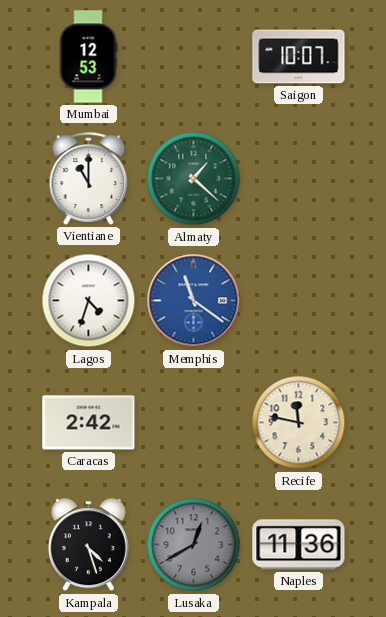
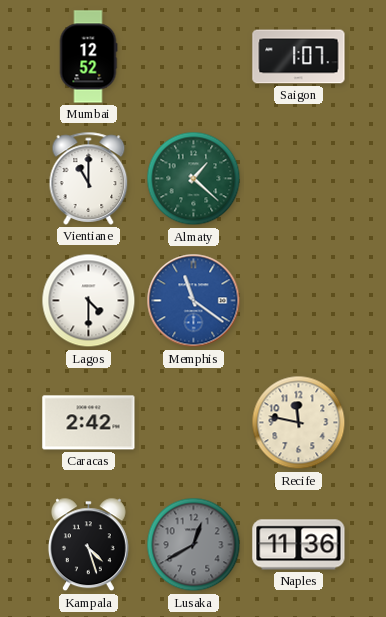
Mumbai: 12:53 -> 12:52 (88, 57)
Saigon: 10:07 -> 1:07 (299, 57)
Lagos: 4:33 -> 4:30 (89, 301)
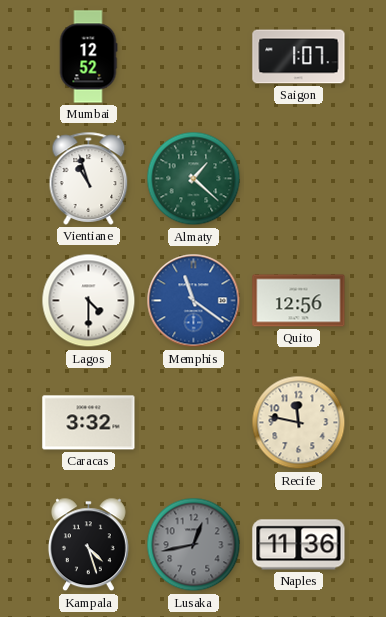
Vientiane: 11:00 -> 10:57 (89, 178)
Quito: none -> 12:56 (299, 301)
Caracas: 2:42 -> 3:32 (89, 423)
Lusaka: 12:40 -> 12:43 (194, 545)
